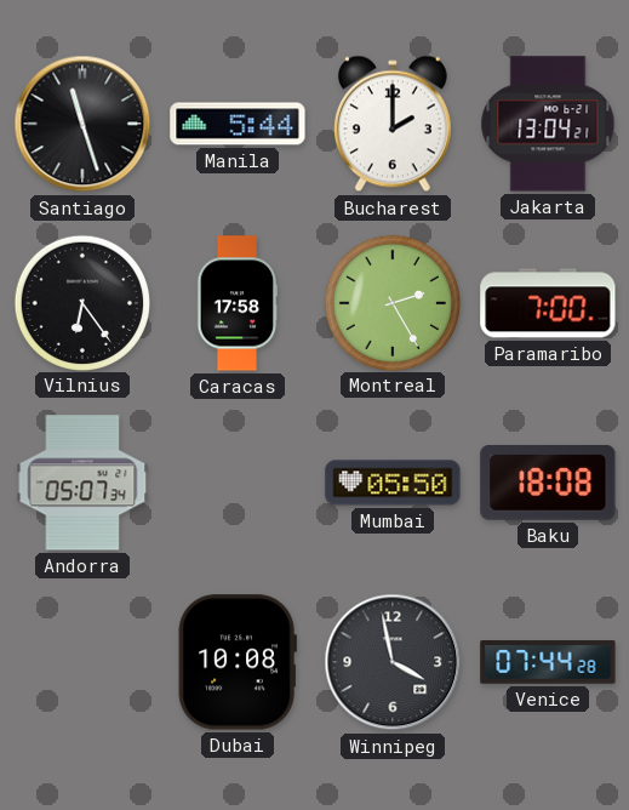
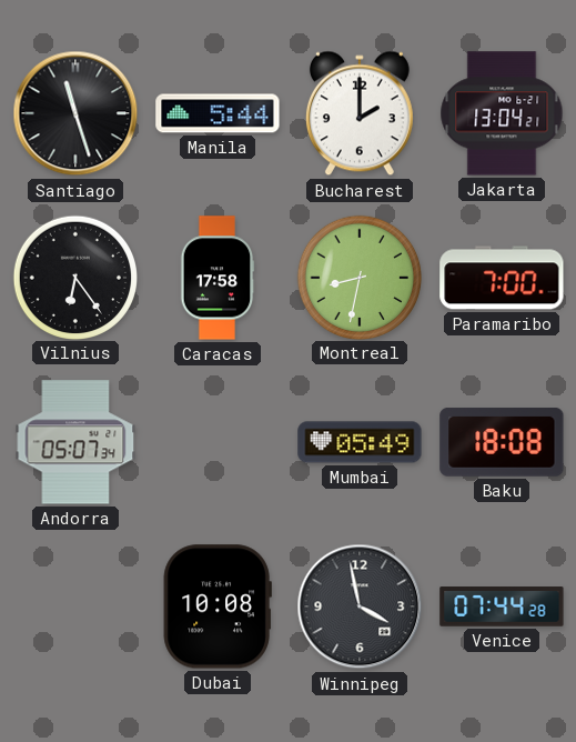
Montreal: 2:25 -> 8:32 (358, 277)
Mumbai: 05:50 -> 05:49 (360, 442)
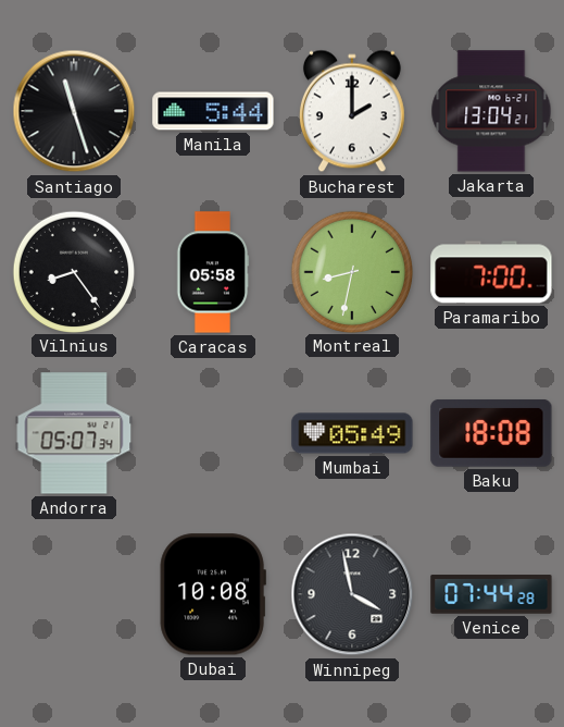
Vilnius: 6:24 -> 8:24 (73, 271)
Caracas: 17:58 -> 05:58 (213, 272)
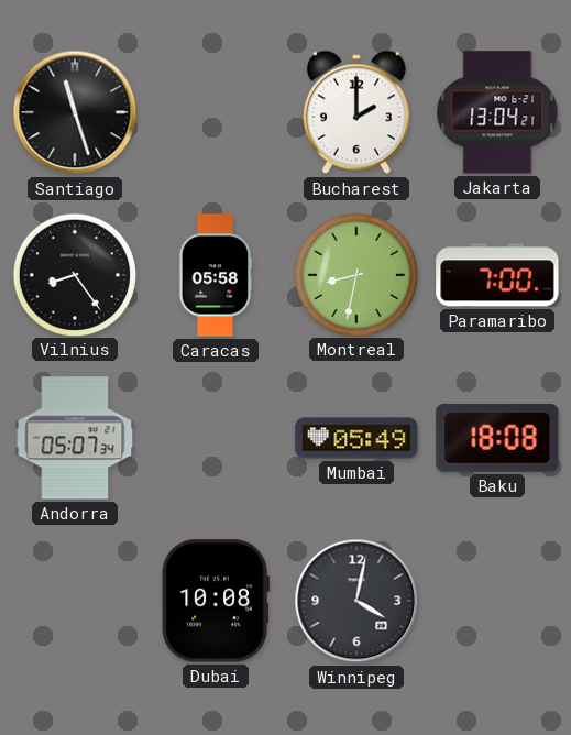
Manila: 5:44 -> none (213, 111)
Winnipeg: 3:58 -> 4:02 (356, 601)
Venice: 07:44 -> none (491, 594)
